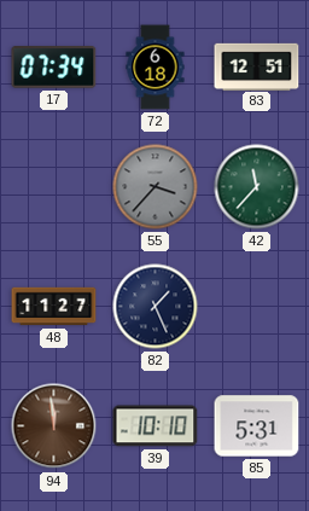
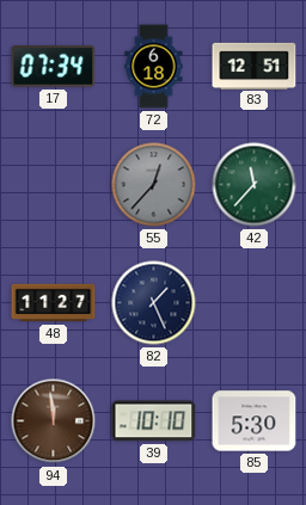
55: 3:37 -> 12:37 (154, 185)
85: 5:31 -> 5:30 (255, 421)
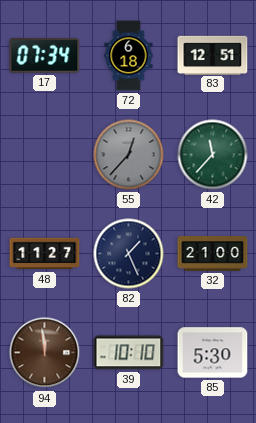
32: none -> 21:00 (213, 254)
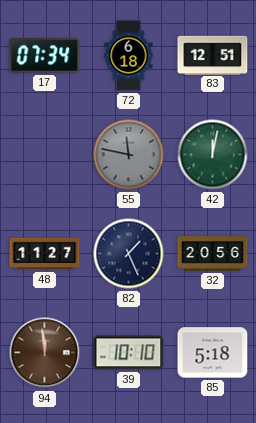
55: 12:37 -> 11:47 (129, 155)
42: 11:37 -> 12:02 (213, 155)
32: 21:00 -> 20:56 (213, 254)
85: 5:30 -> 5:18 (213, 353)
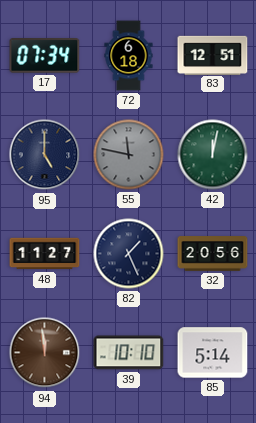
95: none -> 5:00 (45, 155)
85: 5:18 -> 5:14 (213, 353)
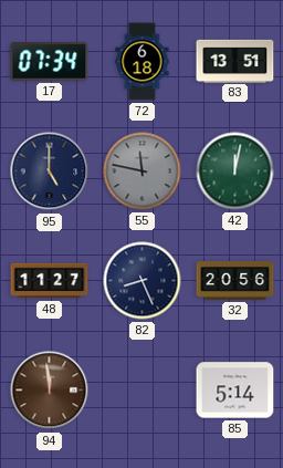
83: 12:51 -> 13:51 (235, 61)
82: 1:26 -> 8:26 (143, 281)
39: 10:10 -> none (129, 353)
